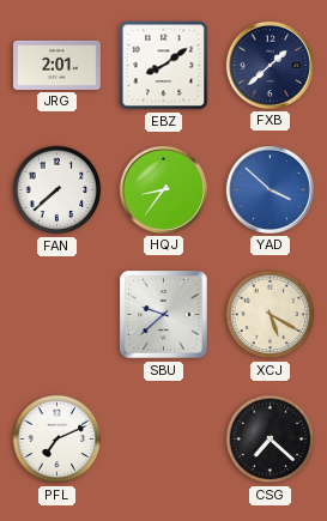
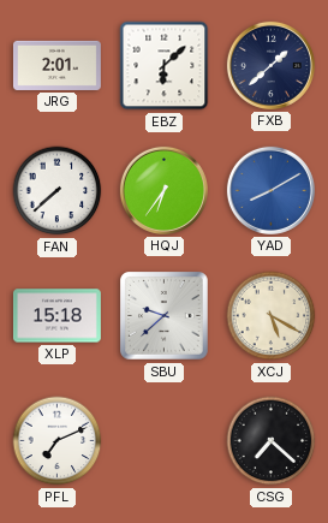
EBZ: 8:09 -> 6:08 (165, 66)
HQJ: 8:36 -> 6:36 (163, 190)
YAD: 3:52 -> 8:10 (270, 190)
XLP: none -> 15:18 (56, 316)
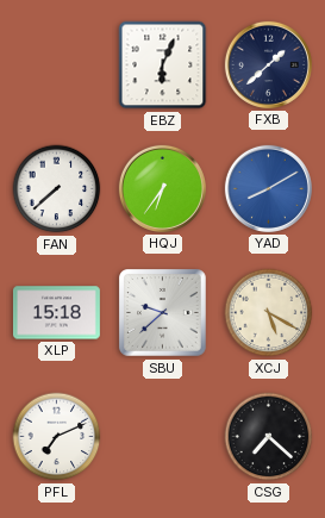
JRG: 2:01 -> none (56, 65)
EBZ: 6:08 -> 6:04 (163, 65)
